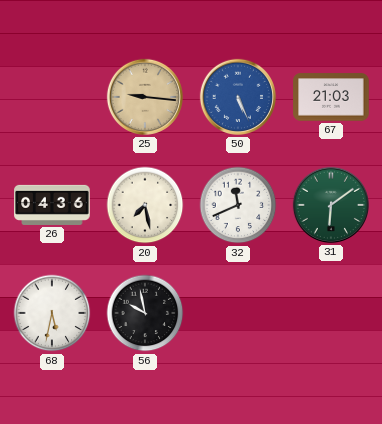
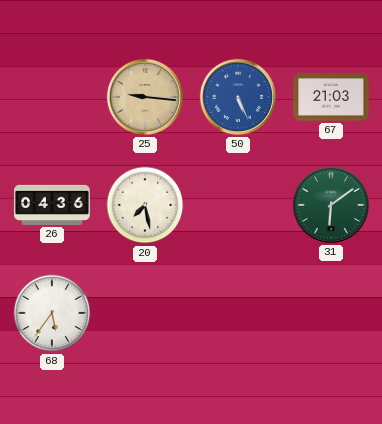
32: 11:41 -> none (238, 205)
68: 5:32 -> 5:36 (52, 313)
56: 9:58 -> none (145, 313)
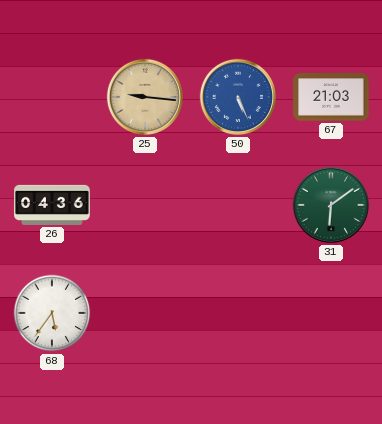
20: 7:28 -> none (145, 205)
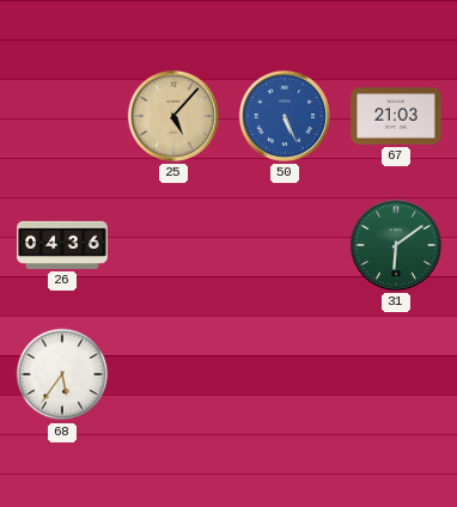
25: 9:16 -> 5:07 (173, 116)
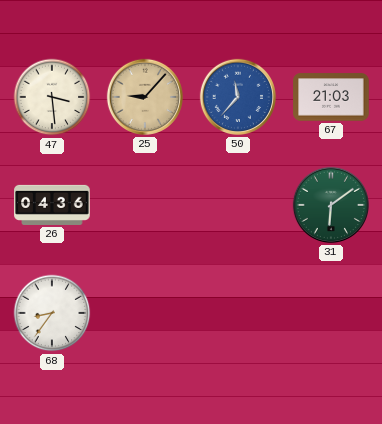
47: none -> 3:29 (52, 97)
25: 5:07 -> 9:07 (145, 97)
50: 5:26 -> 11:37 (238, 97)
68: 5:36 -> 8:36 (52, 313)
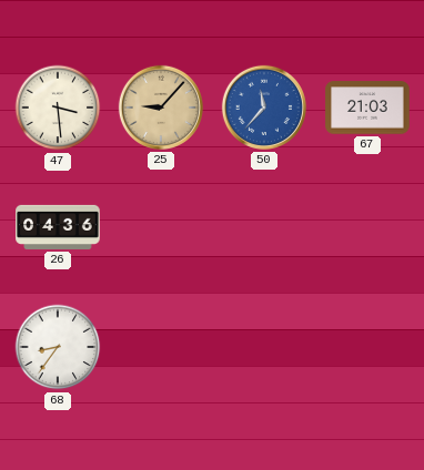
31: 6:09 -> none (331, 205)
